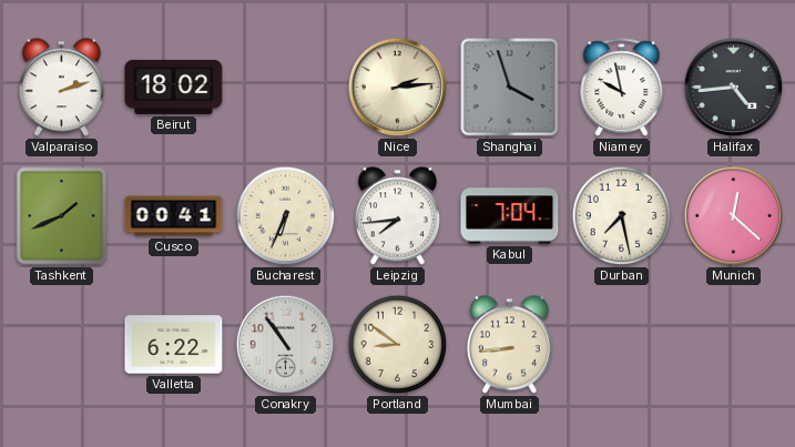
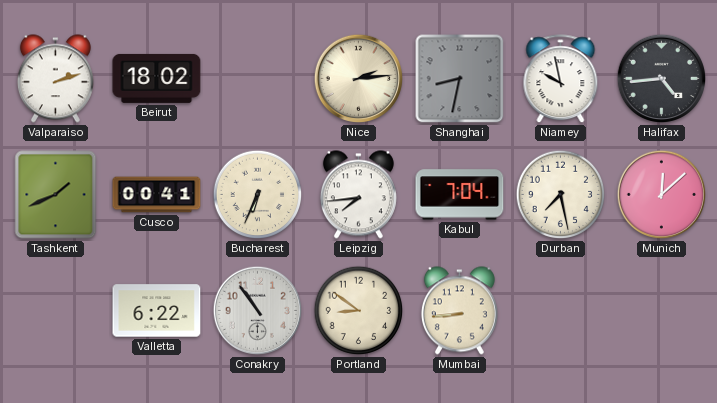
Shanghai: 3:57 -> 8:32 (460, 79)
Munich: 12:22 -> 12:08 (662, 195)
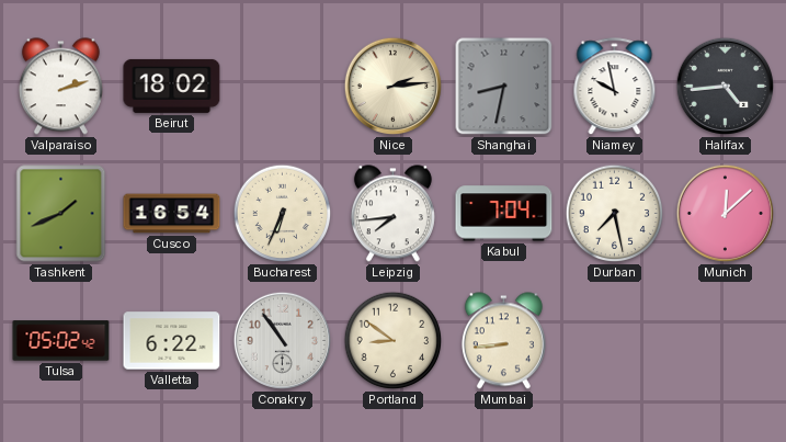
Cusco: 00:41 -> 16:54 (172, 214)
Tulsa: none -> 05:02 (61, 341)
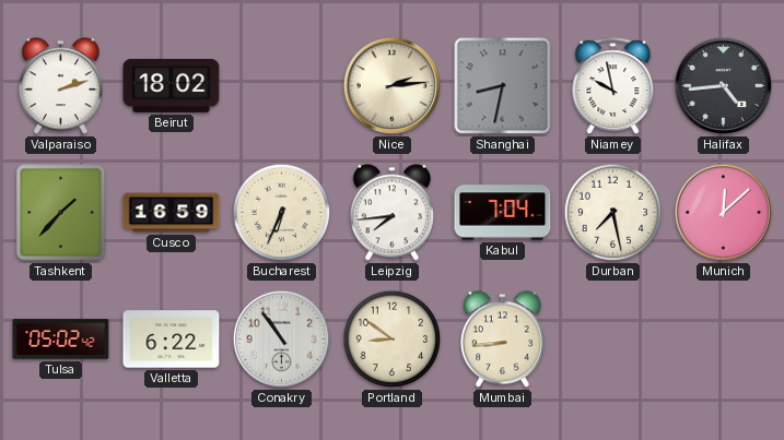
Tashkent: 1:41 -> 1:37 (61, 213)
Cusco: 16:54 -> 16:59 (172, 213)
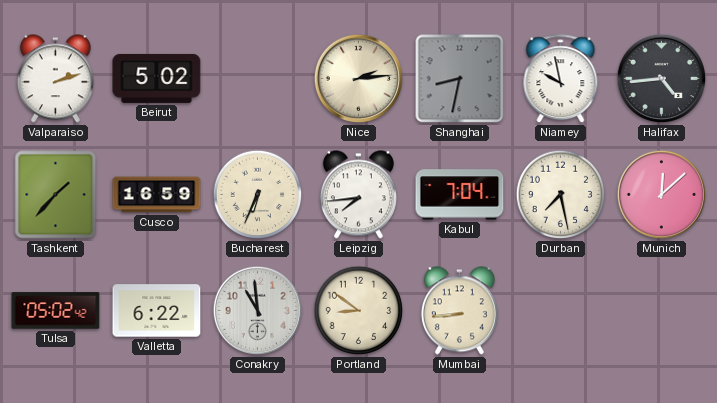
Beirut: 18:02 -> 5:02 (157, 78)
Conakry: 10:54 -> 10:59 (258, 311)
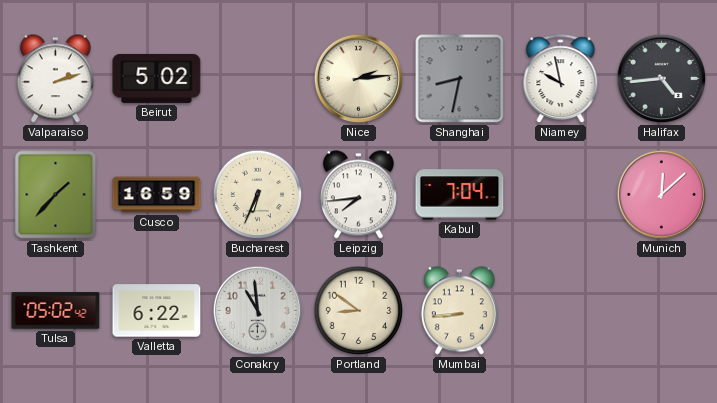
Durban: 7:28 -> none (561, 195)
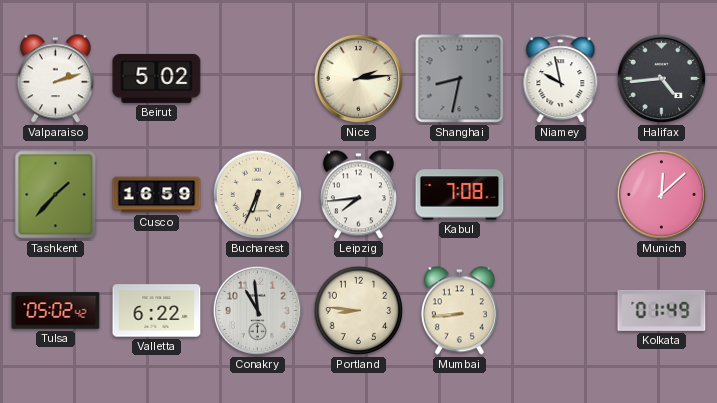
Kabul: 7:04 -> 7:08 (460, 195)
Portland: 8:51 -> 8:46 (359, 311)
Kolkata: none -> 01:49 (662, 310)
